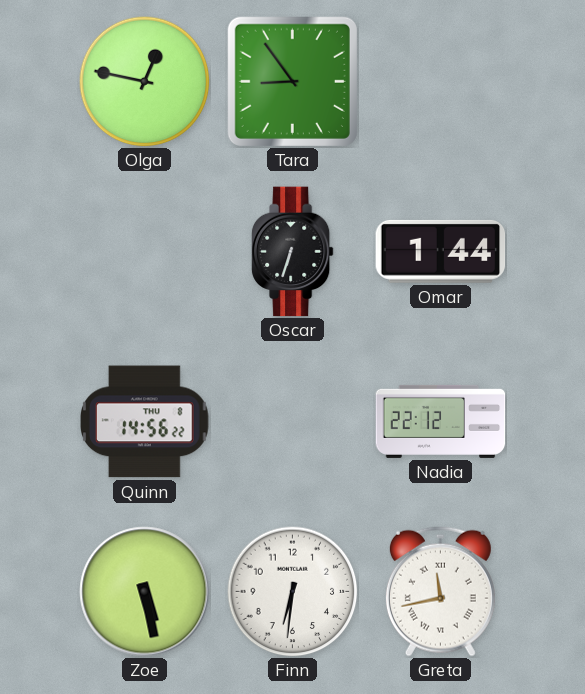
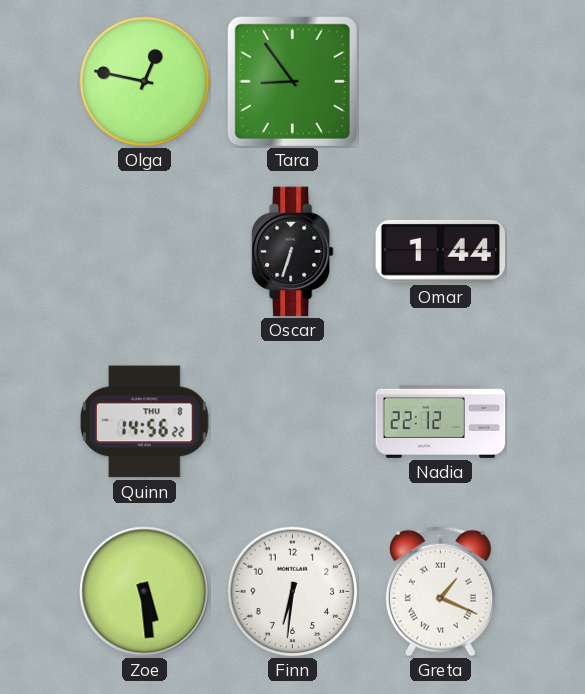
Zoe: 5:28 -> 5:29 (145, 592)
Greta: 11:43 -> 1:19 (440, 591)
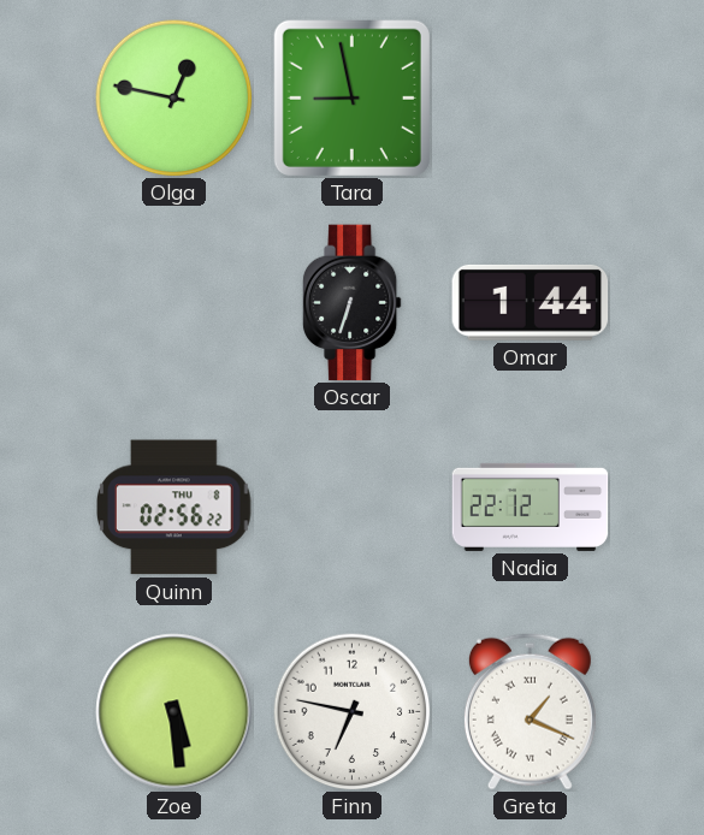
Tara: 8:54 -> 8:58 (351, 97)
Quinn: 14:56 -> 02:56 (174, 508)
Finn: 6:31 -> 6:47 (353, 712)
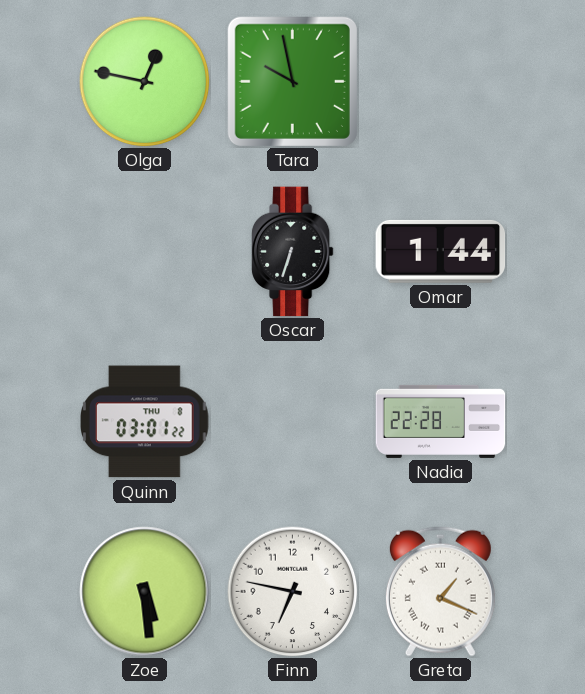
Tara: 8:58 -> 9:58 (292, 81)
Quinn: 02:56 -> 03:01 (145, 422)
Nadia: 22:12 -> 22:28 (441, 421)
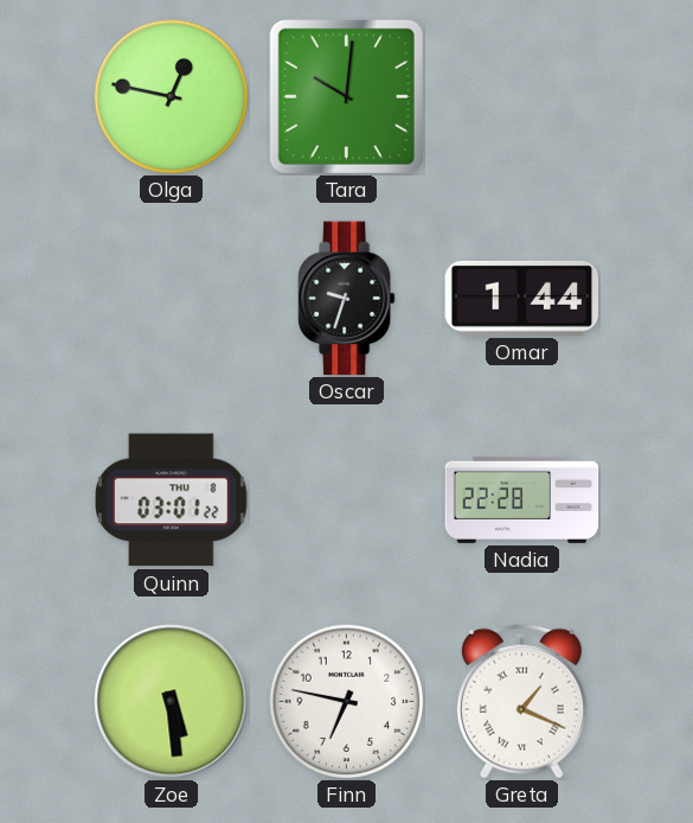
Tara: 9:58 -> 10:01 (346, 96)
Oscar: 6:33 -> 9:33 (346, 299)
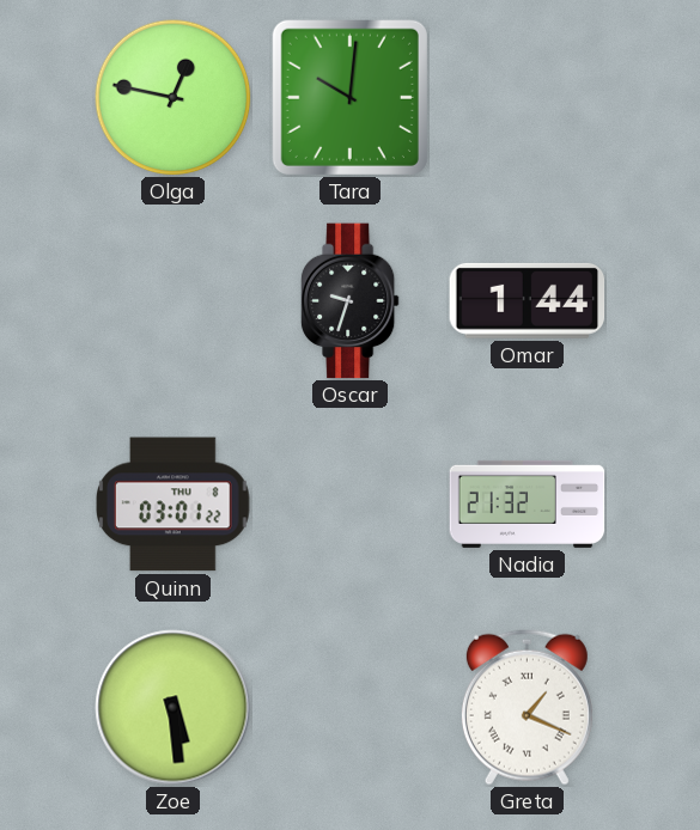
Nadia: 22:28 -> 21:32 (528, 504)
Finn: 6:47 -> none (347, 702)
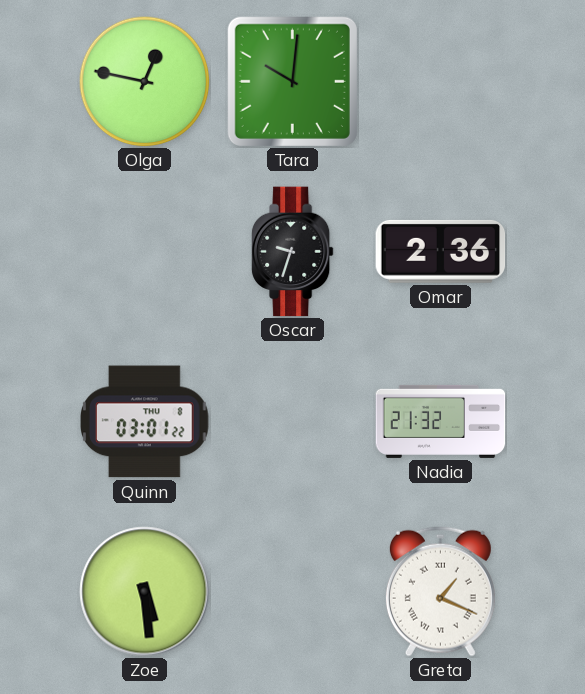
Omar: 1:44 -> 2:36 (441, 251)
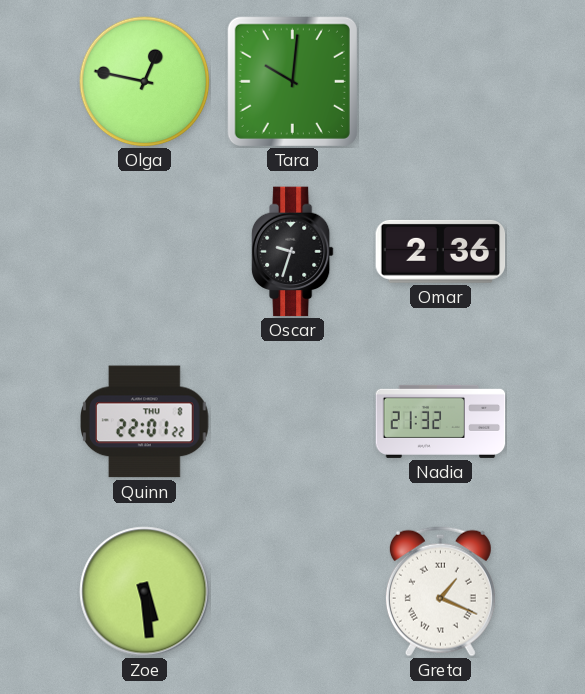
Quinn: 03:01 -> 22:01 (145, 422)
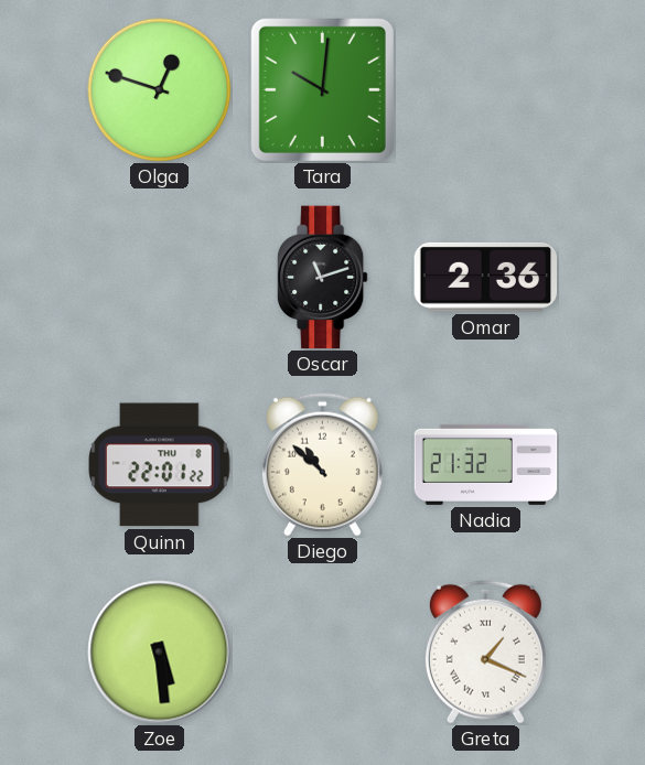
Olga: 12:47 -> 12:48 (160, 90)
Oscar: 9:33 -> 11:12 (322, 278)
Diego: none -> 10:52 (322, 464)
